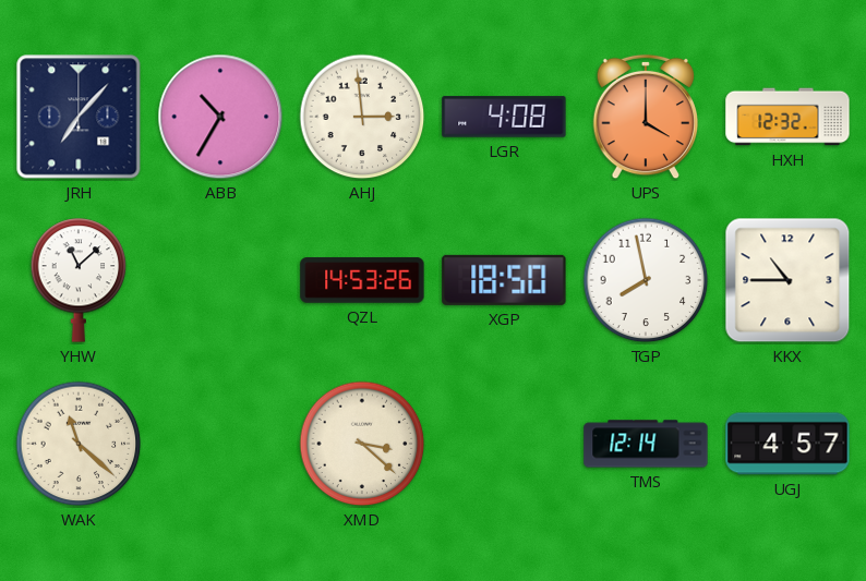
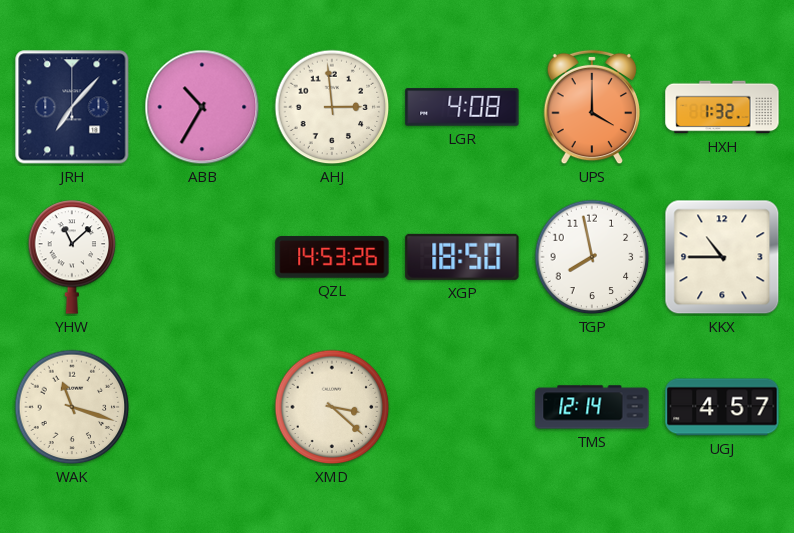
HXH: 12:32 -> 1:32 (722, 107)
WAK: 11:22 -> 11:18 (72, 407)
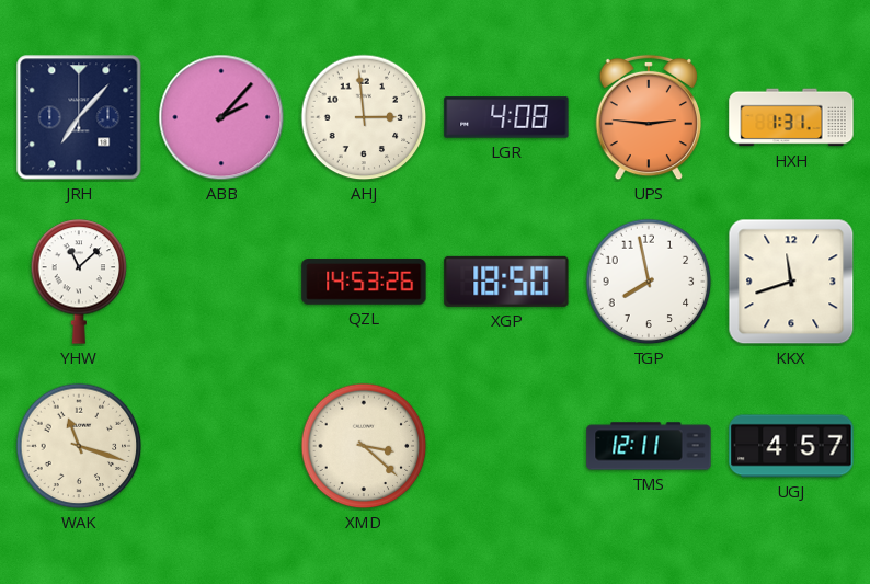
ABB: 10:35 -> 2:07 (221, 117)
UPS: 4:00 -> 2:46 (648, 117)
HXH: 1:32 -> 1:31 (791, 117)
KKX: 10:45 -> 11:42 (791, 282)
TMS: 12:14 -> 12:11 (649, 446)
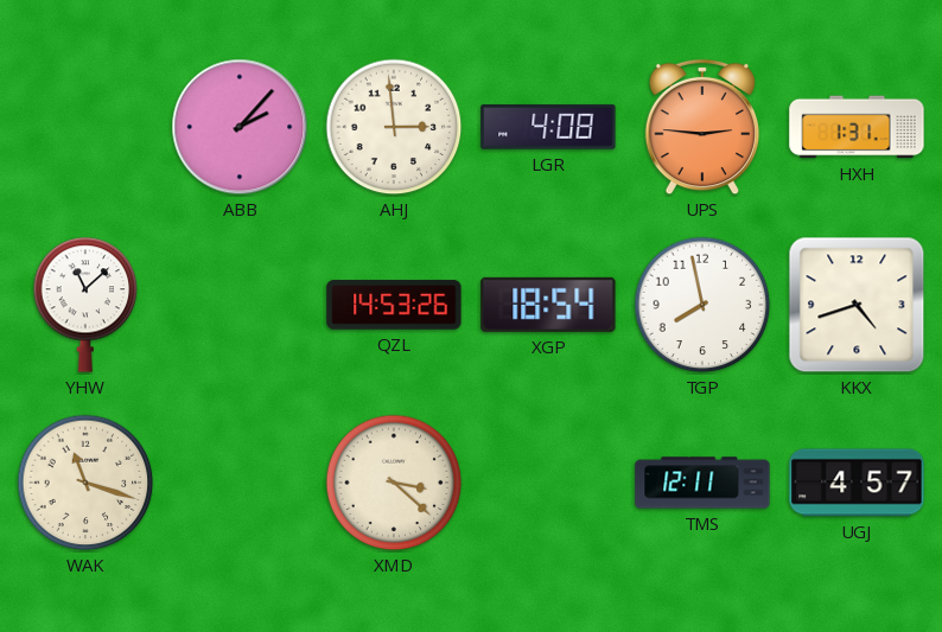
JRH: 7:07 -> none (79, 117)
XGP: 18:50 -> 18:54 (548, 305)
KKX: 11:42 -> 4:42 (857, 305)
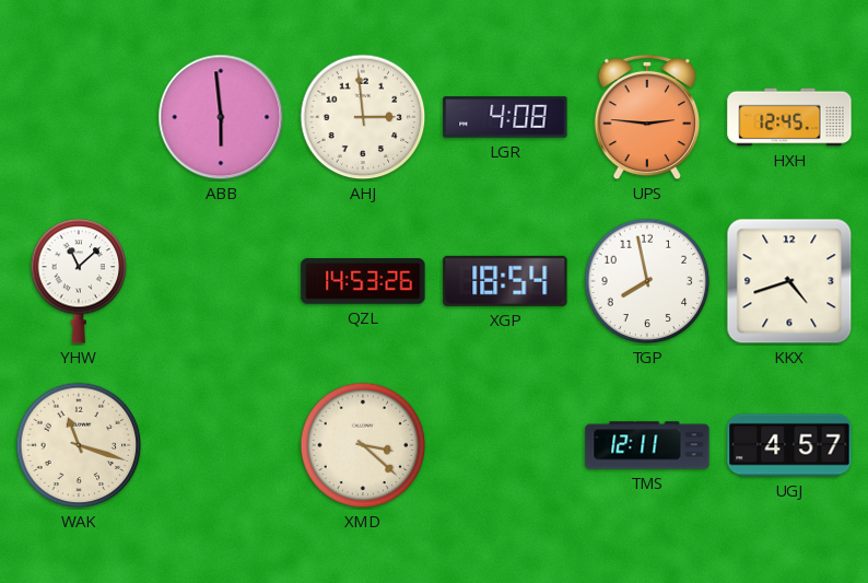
ABB: 2:07 -> 5:59 (221, 117)
HXH: 1:31 -> 12:45 (789, 117)
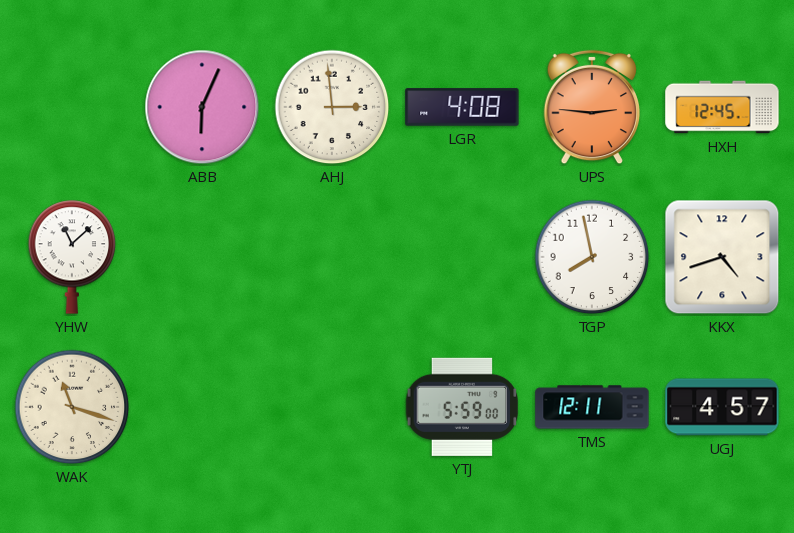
ABB: 5:59 -> 6:04 (202, 107)
QZL: 14:53 -> none (363, 281)
XGP: 18:54 -> none (505, 281)
XMD: 3:22 -> none (363, 445)
YTJ: none -> 5:59 (462, 407)
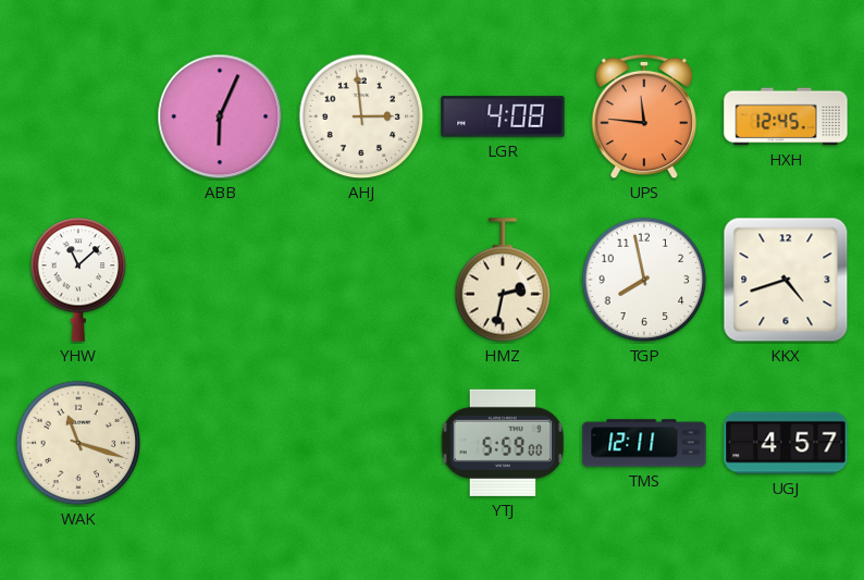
UPS: 2:46 -> 11:46 (643, 116)
HMZ: none -> 2:32 (503, 280)
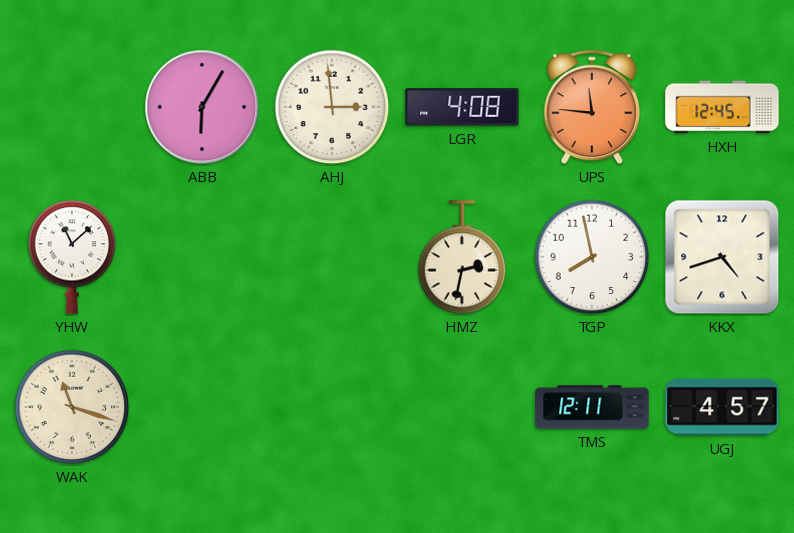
ABB: 6:04 -> 6:05 (202, 107)
YTJ: 5:59 -> none (503, 443)
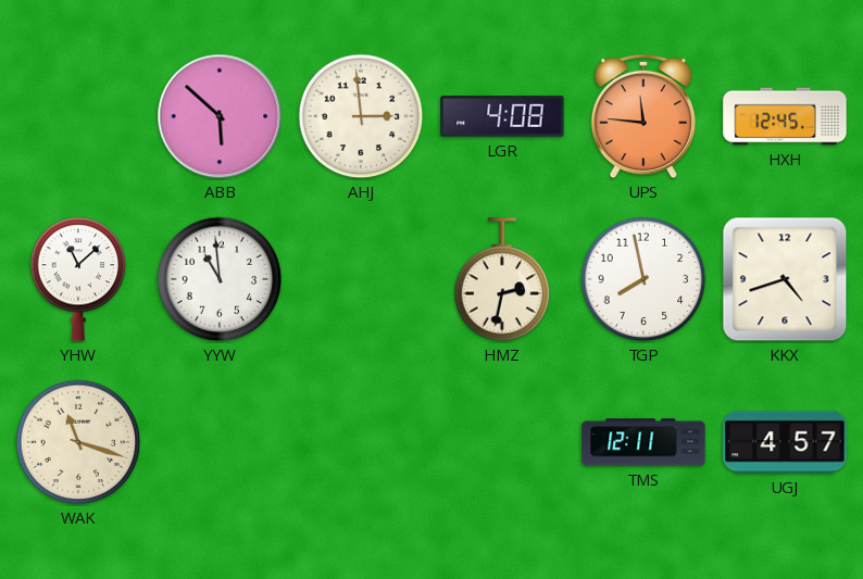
ABB: 6:05 -> 5:52 (220, 116)
YYW: none -> 10:59 (220, 279)
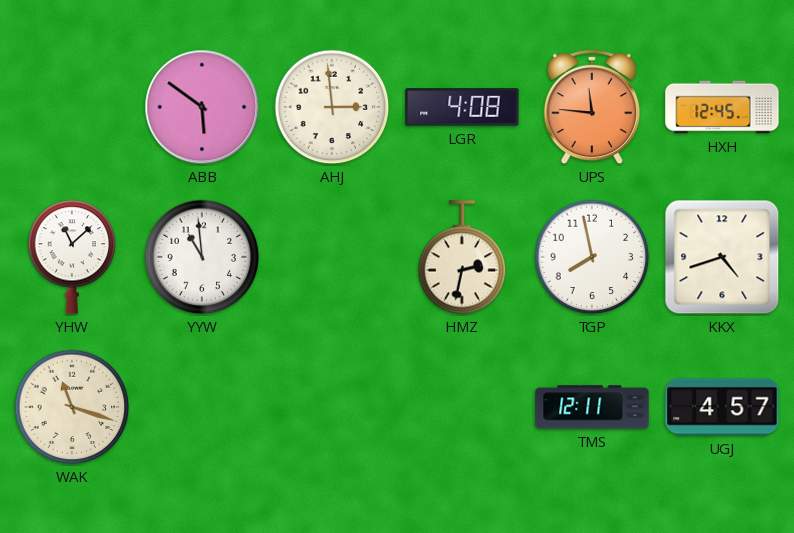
ABB: 5:52 -> 5:51 (202, 107)
